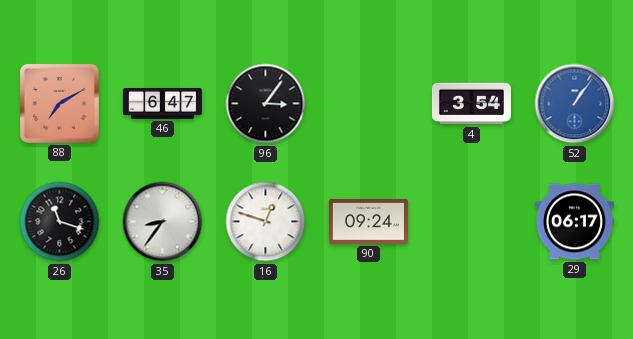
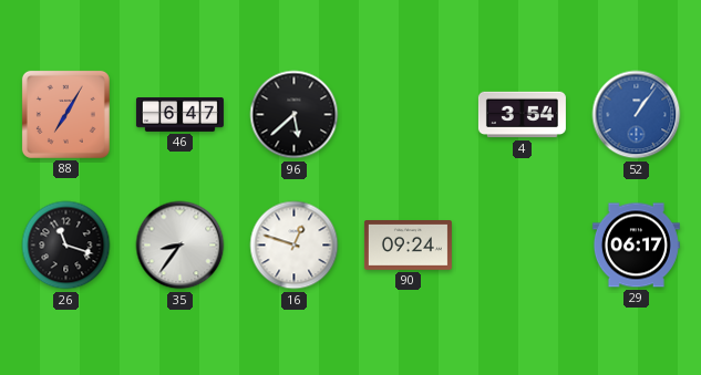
88: 7:10 -> 7:05 (65, 114)
96: 3:06 -> 5:38 (295, 115)
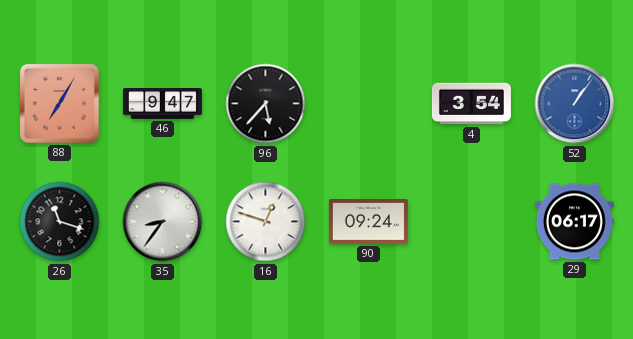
46: 6:47 -> 9:47 (162, 104)
96: 5:38 -> 5:37 (266, 104)
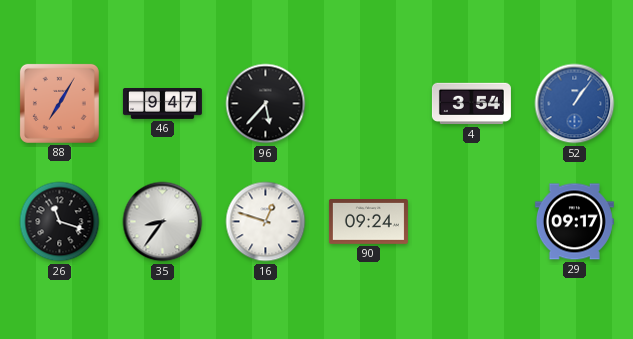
29: 06:17 -> 09:17 (574, 222)
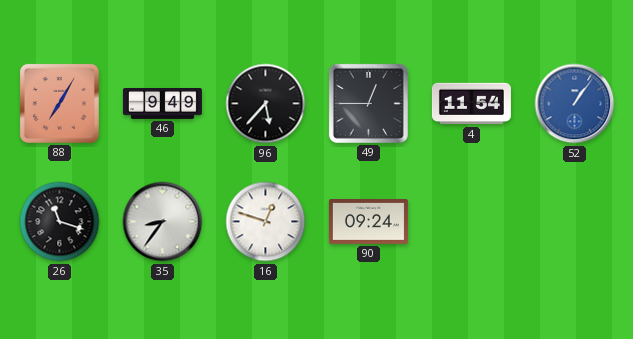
46: 9:47 -> 9:49 (162, 104)
49: none -> 12:45 (368, 103)
4: 3:54 -> 11:54 (471, 104)
29: 09:17 -> none (574, 222)
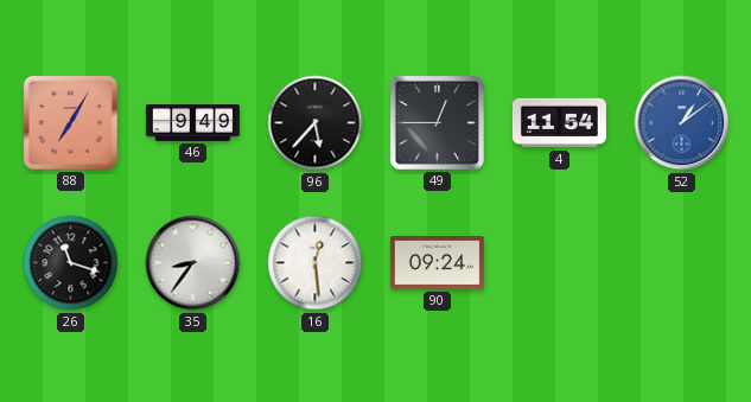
52: 1:06 -> 1:09 (682, 123)
16: 12:48 -> 12:29 (316, 263)
